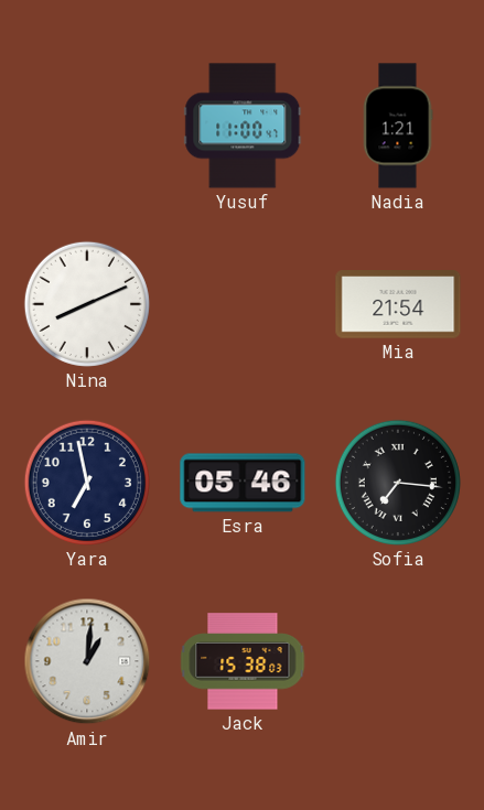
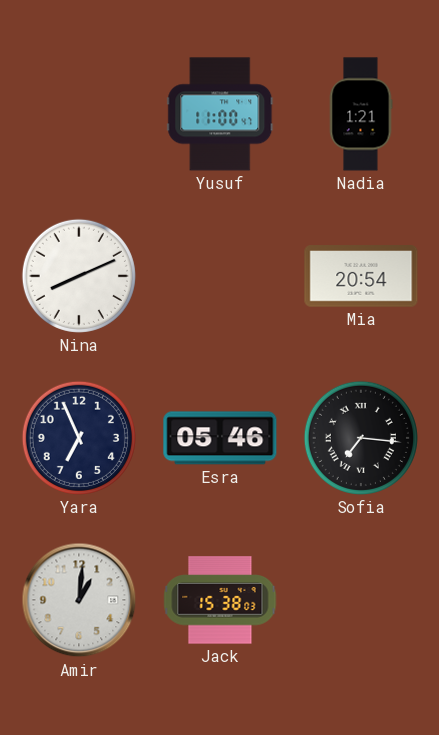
Mia: 21:54 -> 20:54 (361, 276)
Yara: 6:58 -> 6:56 (79, 438)
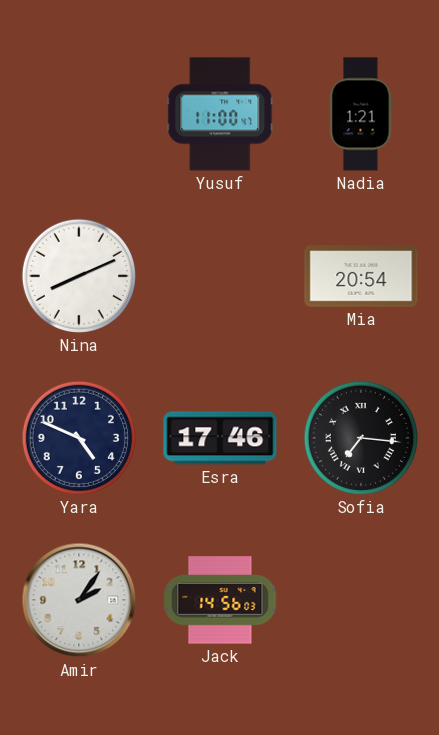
Yara: 6:56 -> 4:49 (79, 438)
Esra: 05:46 -> 17:46 (220, 438)
Amir: 1:01 -> 2:06 (79, 600)
Jack: 15:38 -> 14:56 (220, 600)
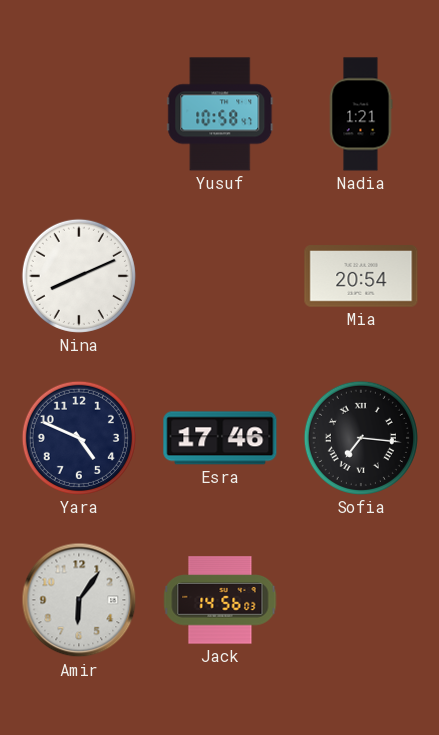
Yusuf: 11:00 -> 10:58 (220, 114)
Amir: 2:06 -> 6:06 (79, 600)
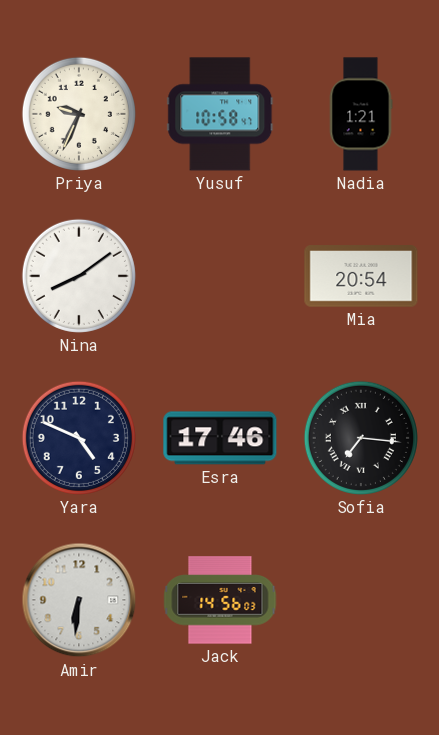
Priya: none -> 9:34 (79, 114)
Nina: 8:11 -> 8:09 (79, 276)
Amir: 6:06 -> 6:31 (79, 600)
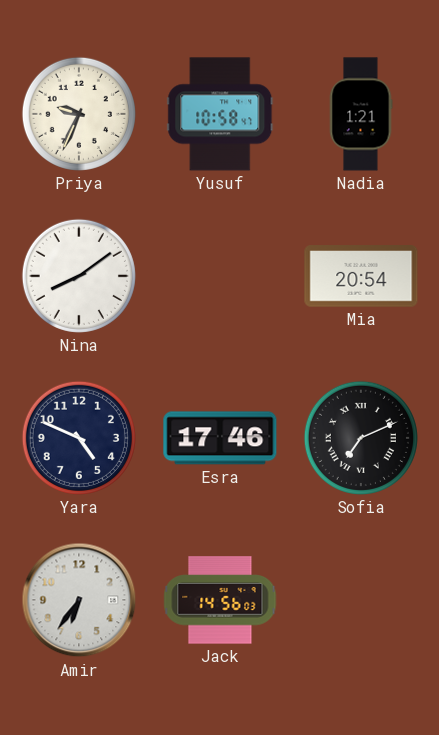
Sofia: 7:16 -> 7:11 (361, 438)
Amir: 6:31 -> 6:36 (79, 600)
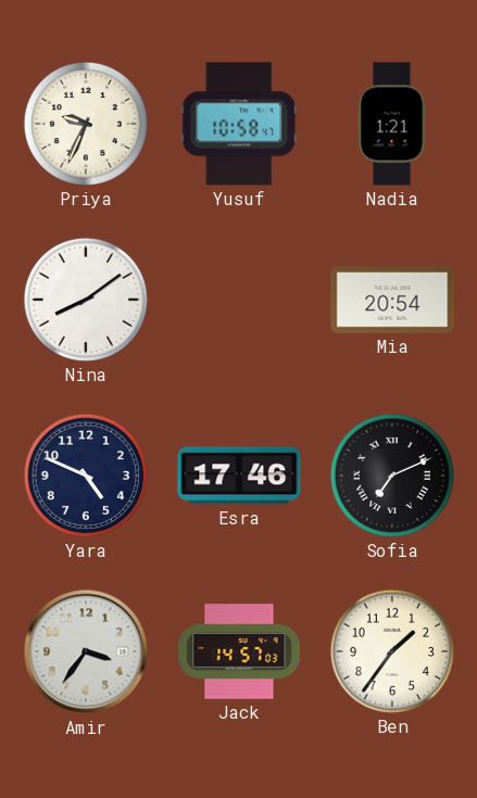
Amir: 6:36 -> 3:36 (86, 651)
Jack: 14:56 -> 14:57 (239, 651)
Ben: none -> 1:36 (392, 651)
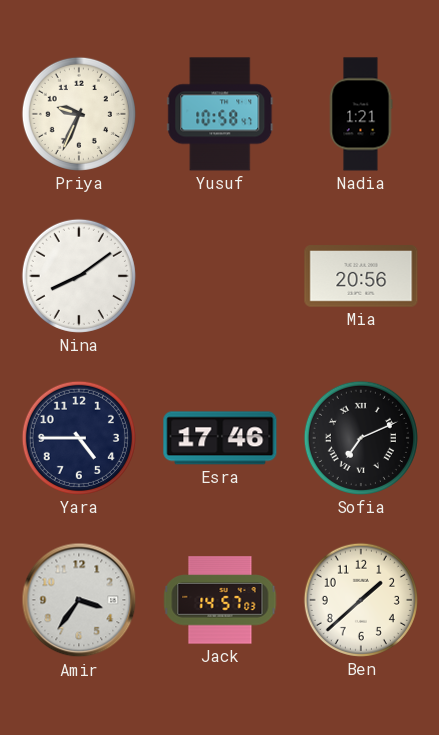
Mia: 20:54 -> 20:56 (361, 276)
Yara: 4:49 -> 4:45 (79, 438)
Ben: 1:36 -> 1:38 (361, 600)
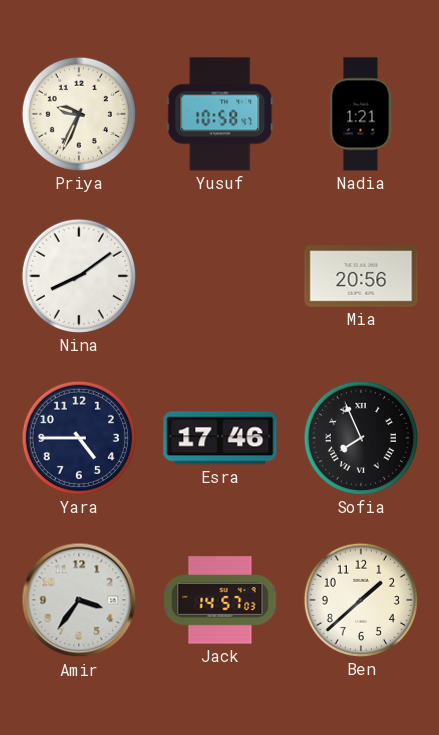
Sofia: 7:11 -> 7:56 (361, 438)
